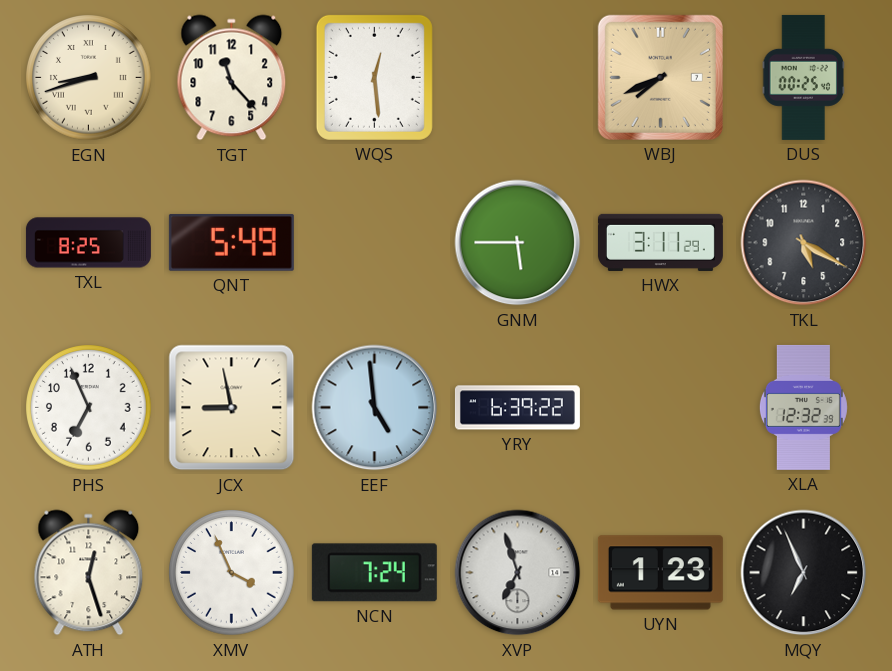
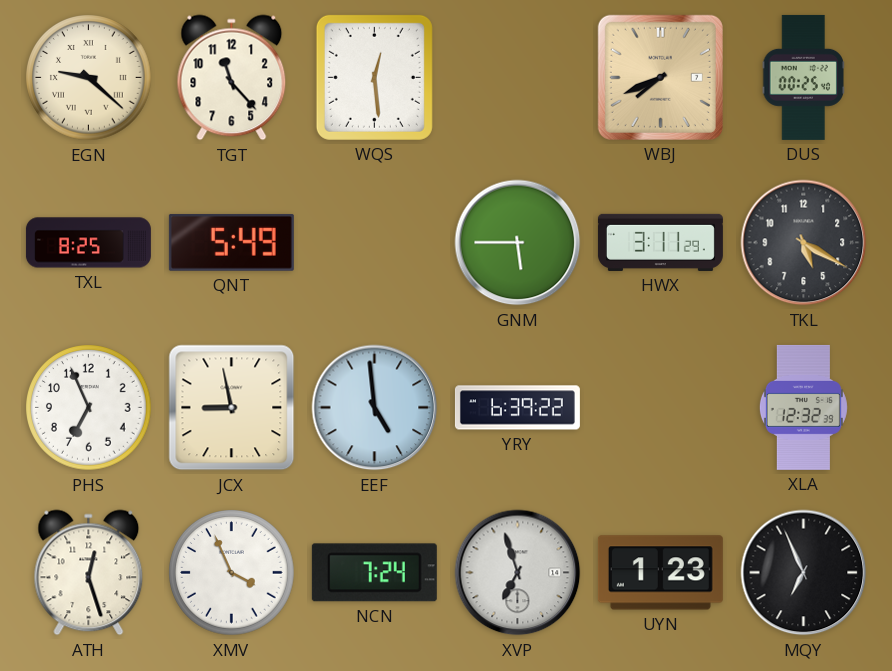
EGN: 8:42 -> 9:22 (89, 78)
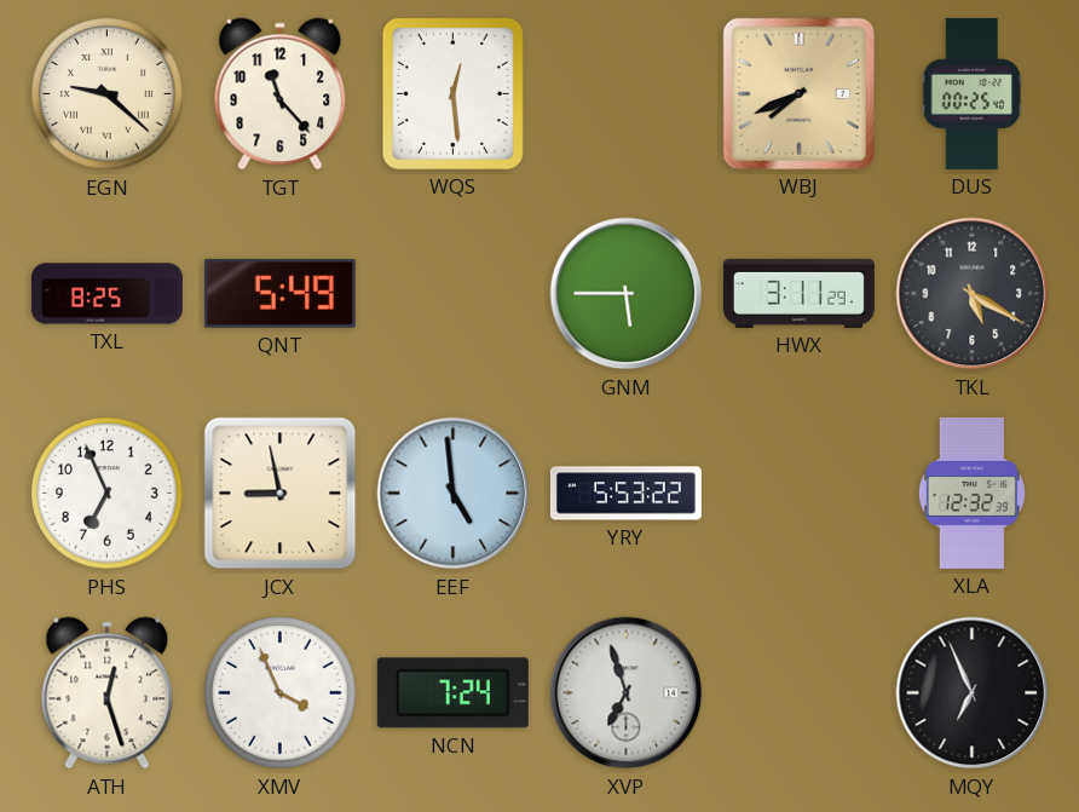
YRY: 6:39 -> 5:53 (625, 494)
UYN: 1:23 -> none (660, 573)
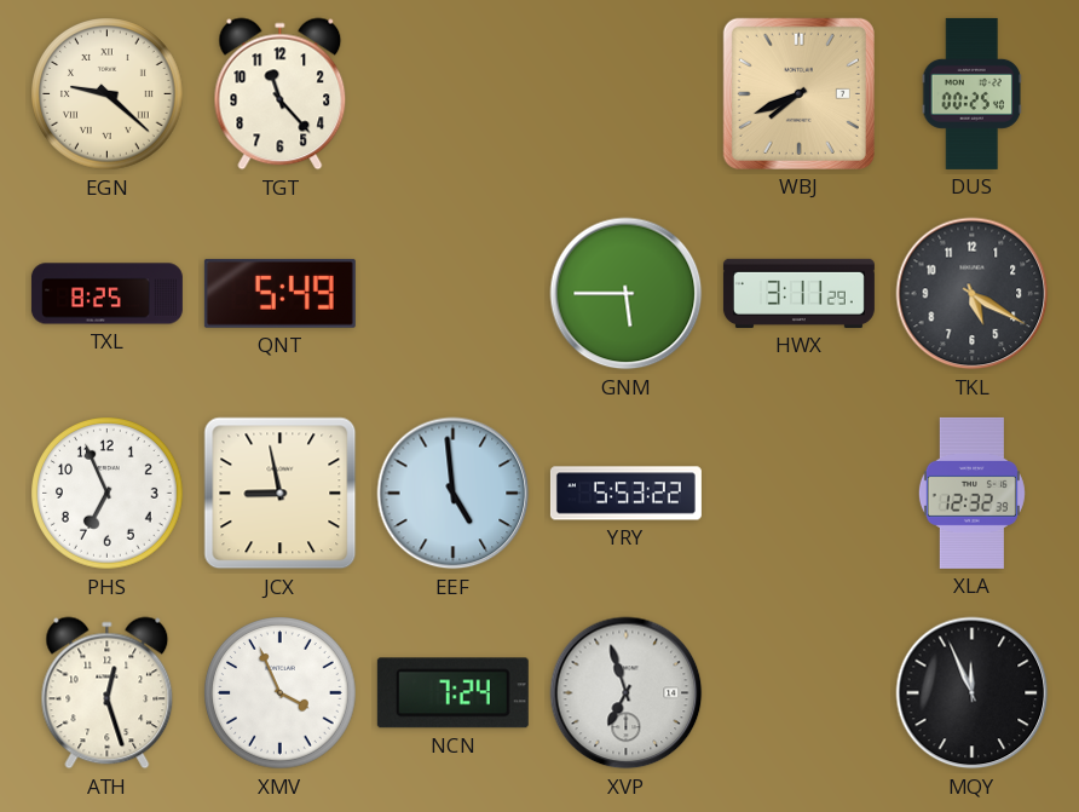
WQS: 12:29 -> none (452, 93)
MQY: 6:56 -> 11:56 (973, 693)
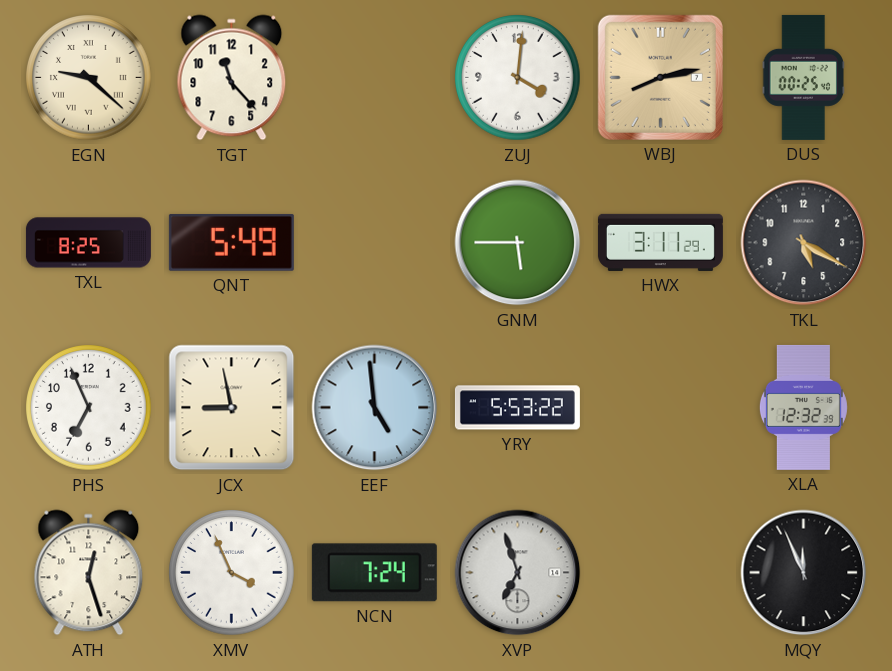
ZUJ: none -> 4:01 (518, 78)
WBJ: 7:41 -> 8:13 (660, 77)
